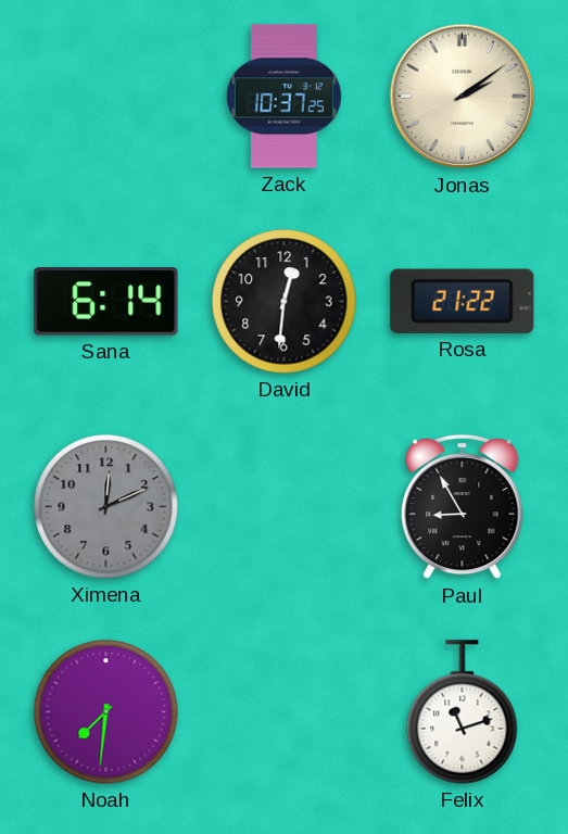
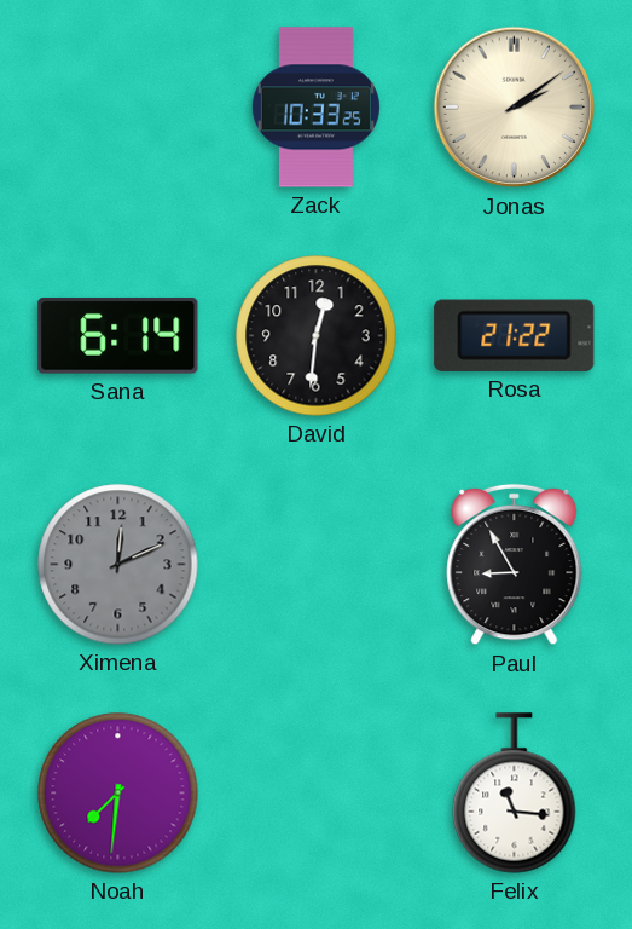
Zack: 10:37 -> 10:33 (315, 108)
Felix: 11:12 -> 11:16 (515, 794)
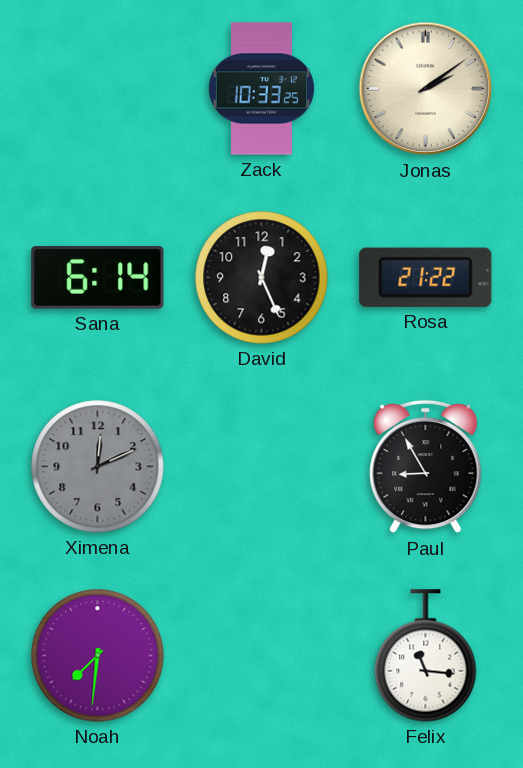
David: 12:31 -> 12:26 (262, 278)
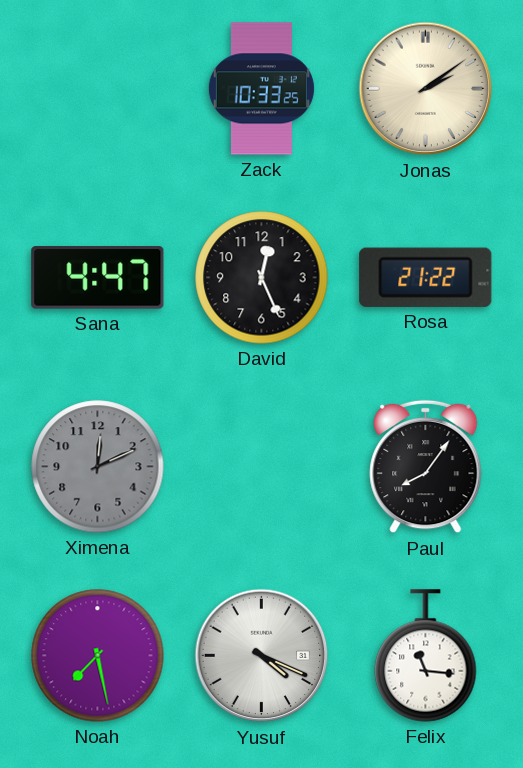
Sana: 6:14 -> 4:47 (98, 278)
Paul: 8:55 -> 8:06 (426, 467)
Noah: 7:31 -> 7:28 (98, 656)
Yusuf: none -> 4:19 (262, 656)
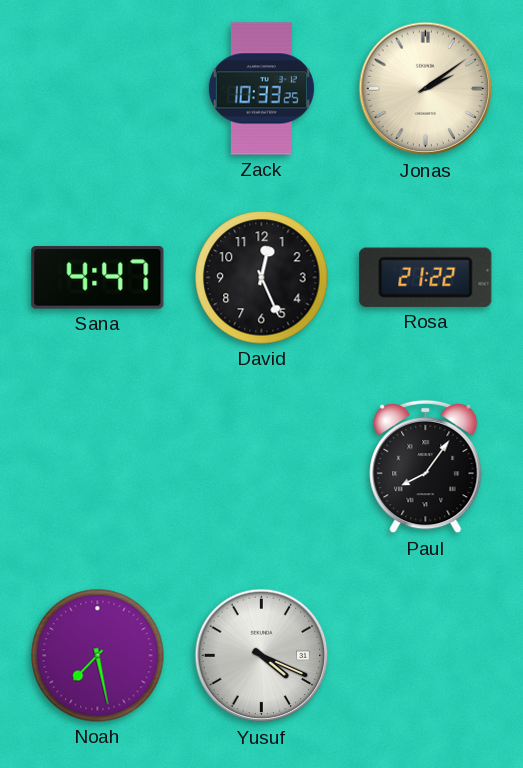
Ximena: 12:11 -> none (98, 467)
Felix: 11:16 -> none (426, 656)
